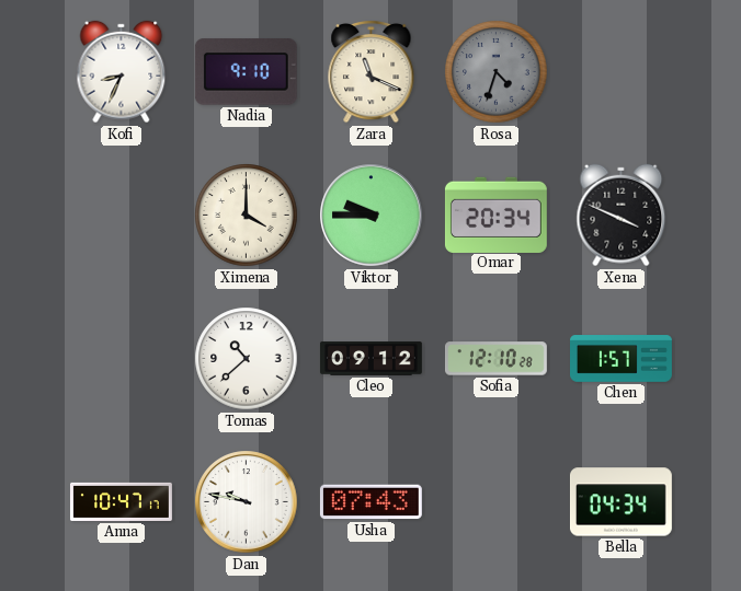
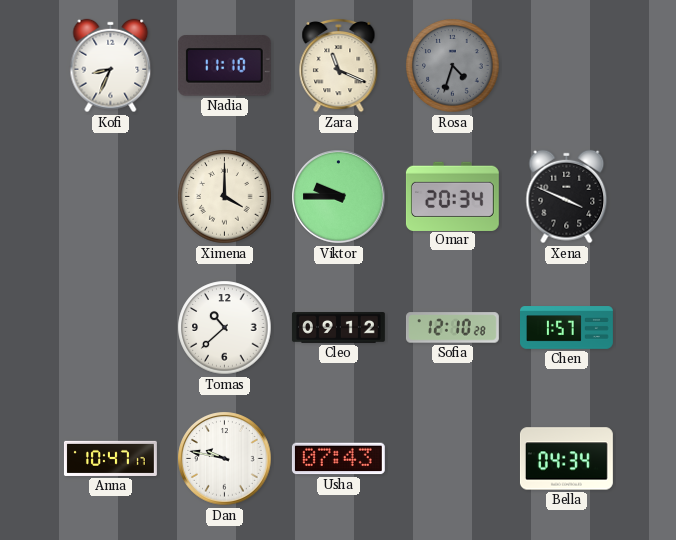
Nadia: 9:10 -> 11:10 (224, 66)
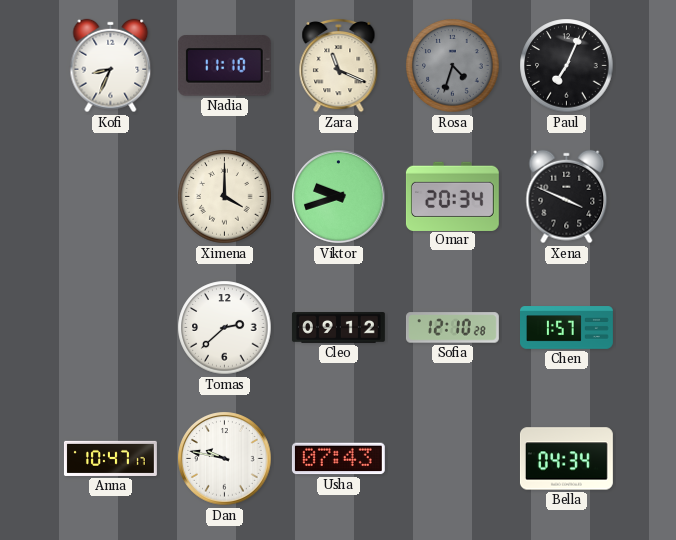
Paul: none -> 7:04 (567, 66)
Viktor: 9:45 -> 9:42 (339, 197)
Tomas: 10:38 -> 2:38 (225, 328)
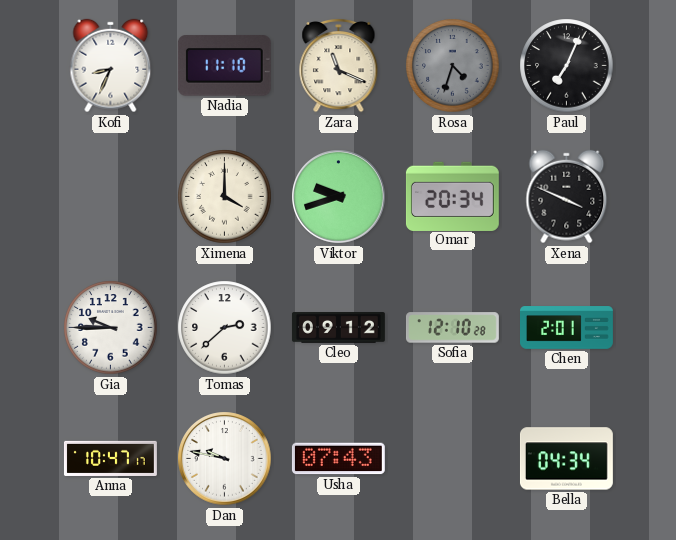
Gia: none -> 9:45 (111, 328)
Chen: 1:57 -> 2:01 (567, 328)
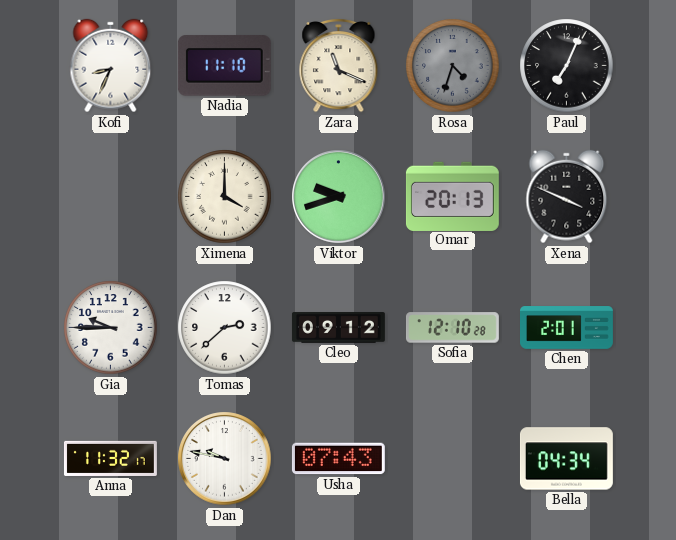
Omar: 20:34 -> 20:13 (452, 196)
Anna: 10:47 -> 11:32 (111, 458)
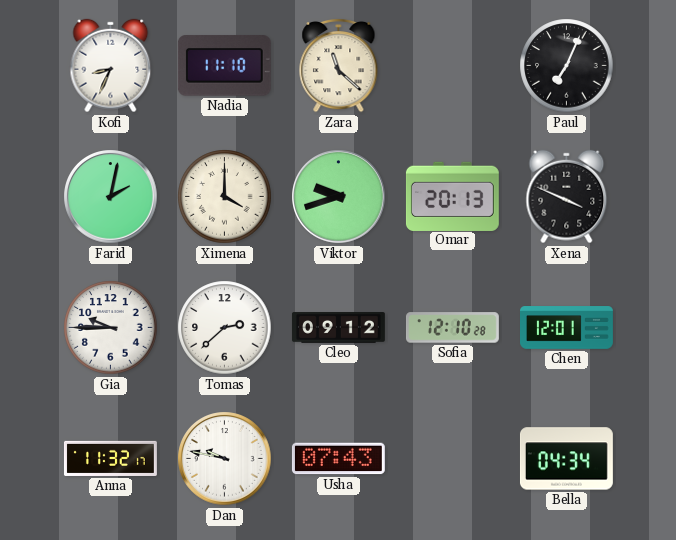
Zara: 11:19 -> 11:22 (339, 65)
Rosa: 4:33 -> none (453, 66)
Farid: none -> 2:02 (111, 197)
Chen: 2:01 -> 12:01 (567, 328)
